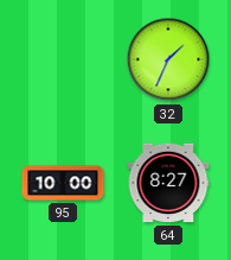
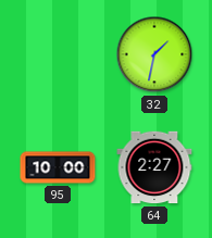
32: 1:34 -> 1:32 (154, 54)
64: 8:27 -> 2:27 (154, 167)
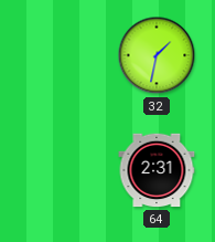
95: 10:00 -> none (58, 167)
64: 2:27 -> 2:31 (157, 170)
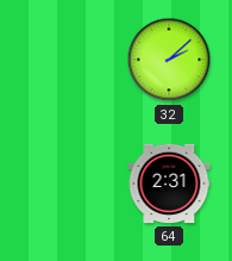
32: 1:32 -> 2:08 (169, 60)
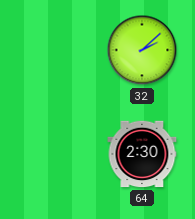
64: 2:31 -> 2:30 (142, 154)
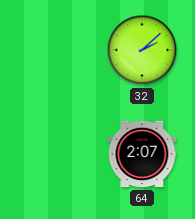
64: 2:30 -> 2:07 (142, 154)
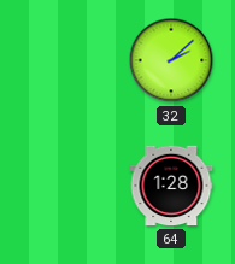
64: 2:07 -> 1:28 (171, 186)
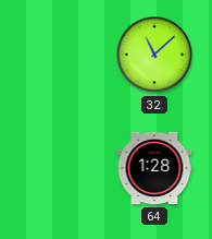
32: 2:08 -> 11:08 (154, 55)
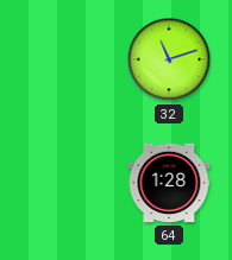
32: 11:08 -> 11:12 (169, 59)
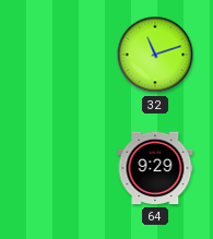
64: 1:28 -> 9:29 (155, 168)
